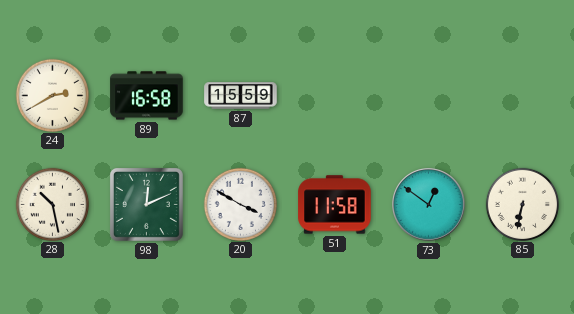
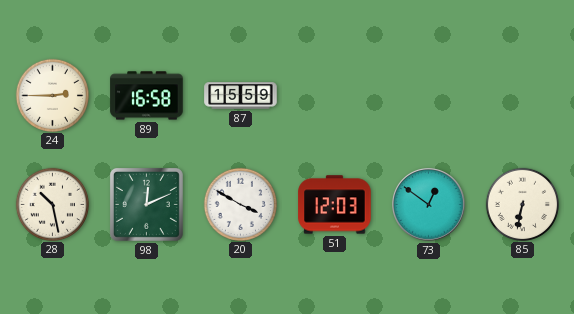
24: 2:40 -> 2:45 (52, 95)
51: 11:58 -> 12:03 (335, 205)
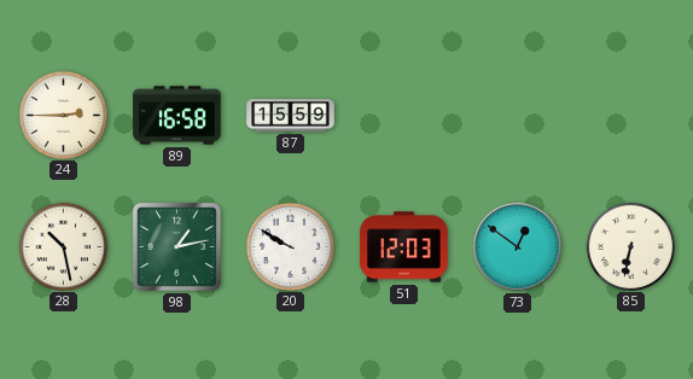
98: 12:11 -> 1:13 (176, 246)
20: 3:50 -> 9:50 (290, 246)
